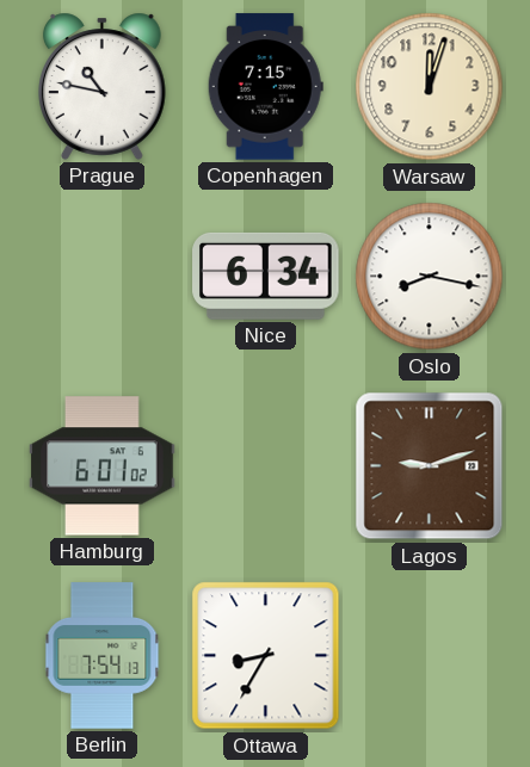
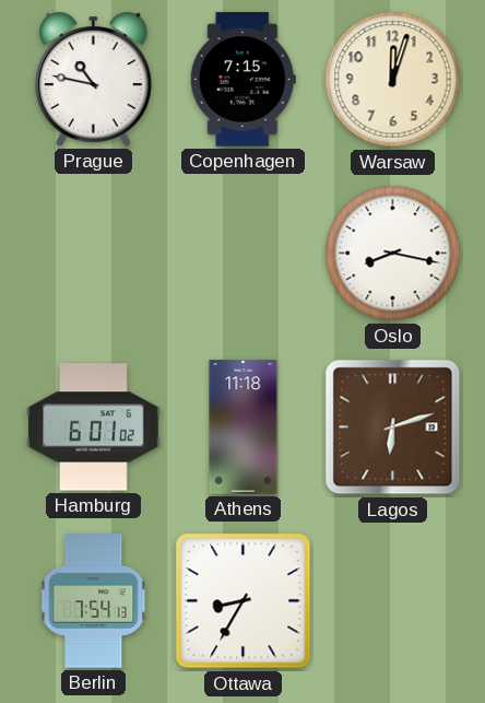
Nice: 6:34 -> none (266, 276)
Athens: none -> 11:18 (244, 427)
Lagos: 9:12 -> 6:12 (393, 427)
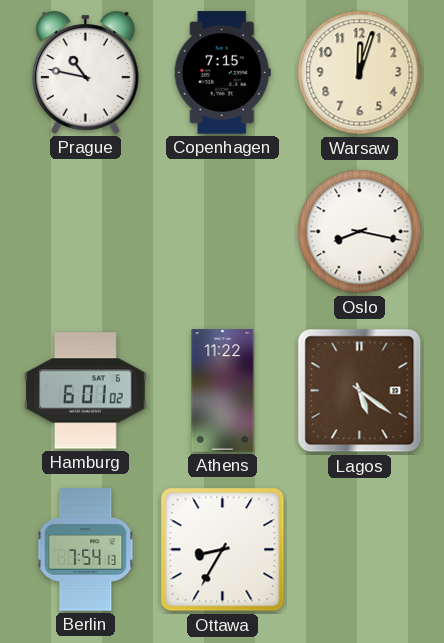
Athens: 11:18 -> 11:22 (223, 391)
Lagos: 6:12 -> 5:21 (360, 391)
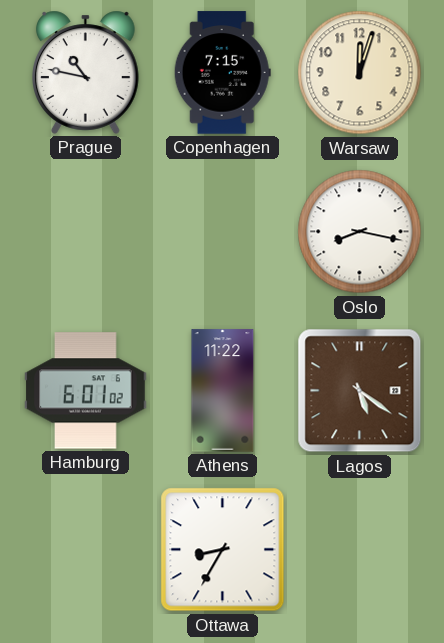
Berlin: 7:54 -> none (86, 550)
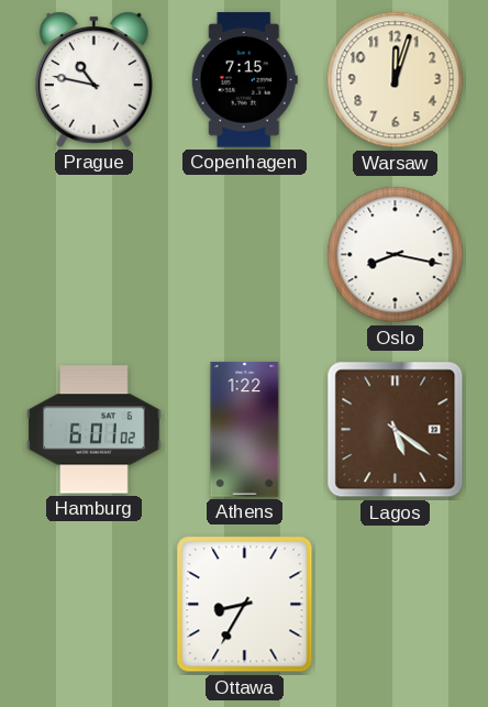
Athens: 11:22 -> 1:22 (245, 430)
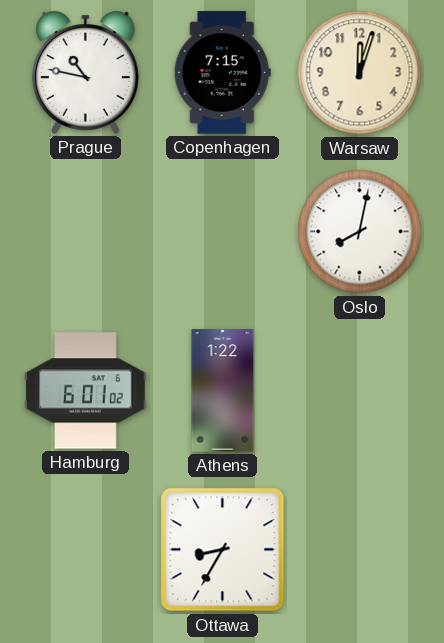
Oslo: 8:17 -> 8:02 (360, 232)
Lagos: 5:21 -> none (396, 430)
